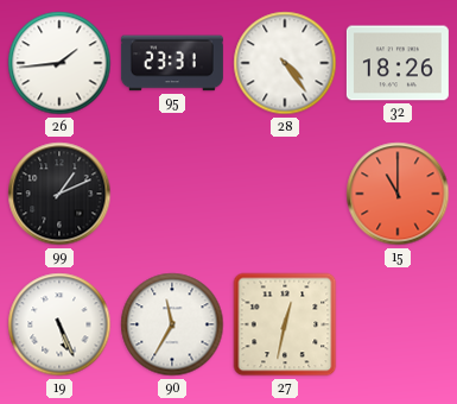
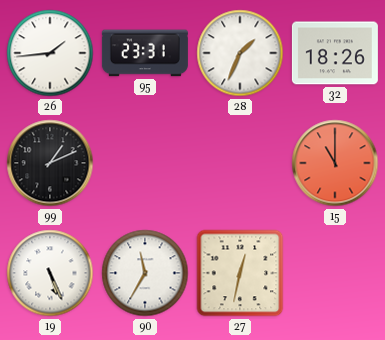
28: 4:24 -> 1:34 (240, 53)
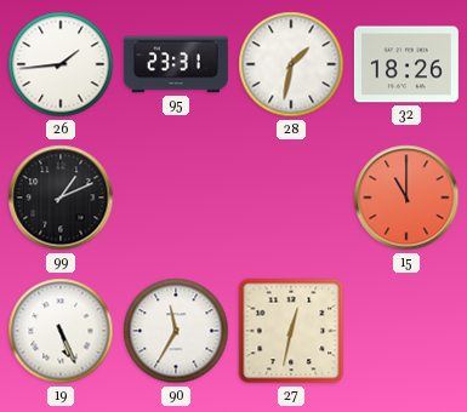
28: 1:34 -> 1:32 (291, 64)
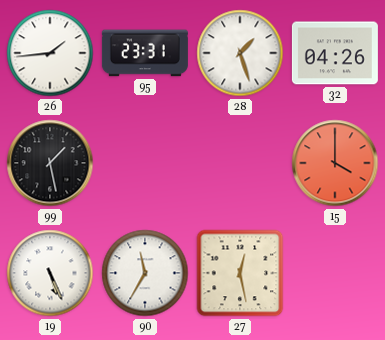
28: 1:32 -> 1:27 (240, 53)
32: 18:26 -> 04:26 (335, 53)
99: 1:11 -> 1:28 (50, 163)
15: 11:00 -> 4:00 (335, 163)
27: 12:32 -> 12:28 (240, 273)
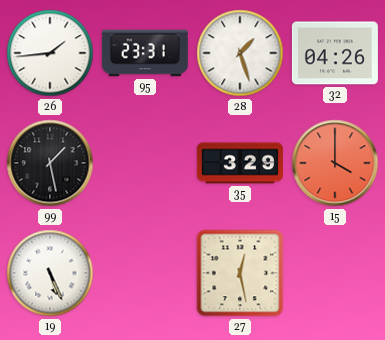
35: none -> 3:29 (240, 163)
90: 11:35 -> none (145, 273)
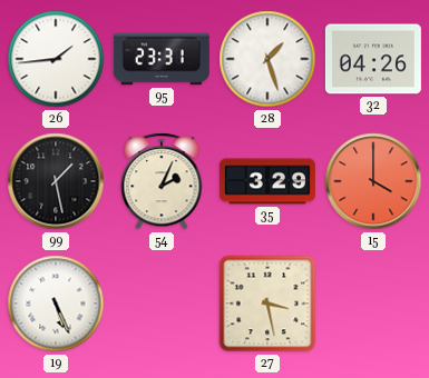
54: none -> 2:04 (162, 181)
27: 12:28 -> 3:28 (267, 304)
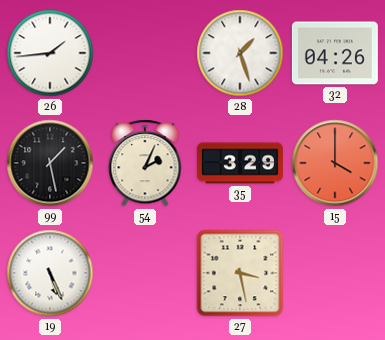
95: 23:31 -> none (162, 59)
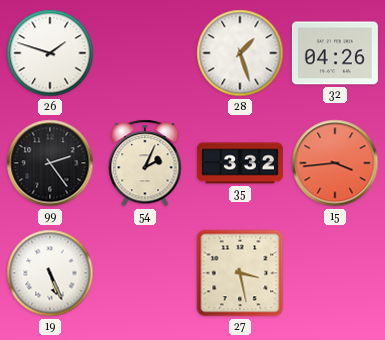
26: 1:44 -> 1:48 (50, 53)
99: 1:28 -> 2:24 (50, 163)
35: 3:29 -> 3:32 (240, 163)
15: 4:00 -> 3:44 (335, 163)
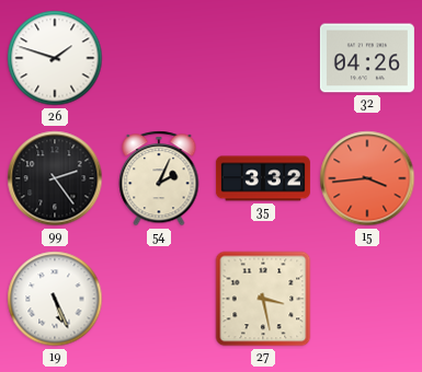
28: 1:27 -> none (240, 53)
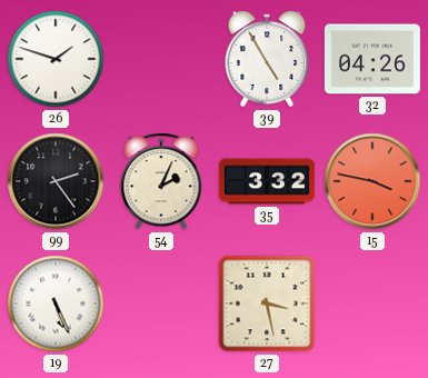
39: none -> 4:55 (267, 59)
15: 3:44 -> 3:47 (372, 181)
